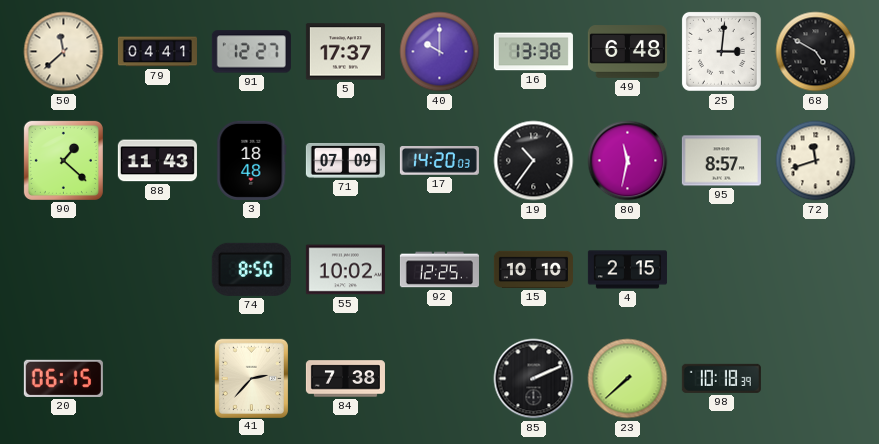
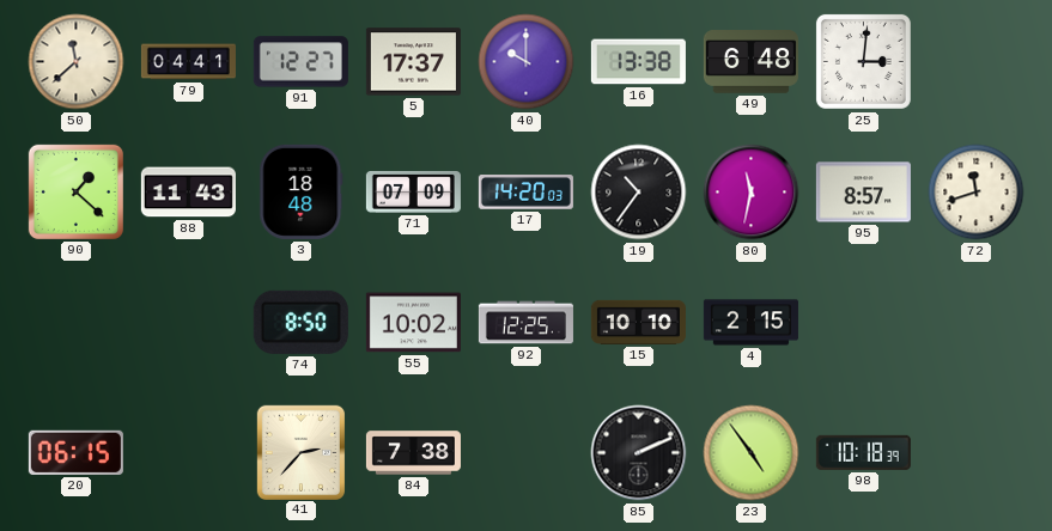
68: 4:50 -> none (816, 52)
23: 7:38 -> 4:54 (752, 453)
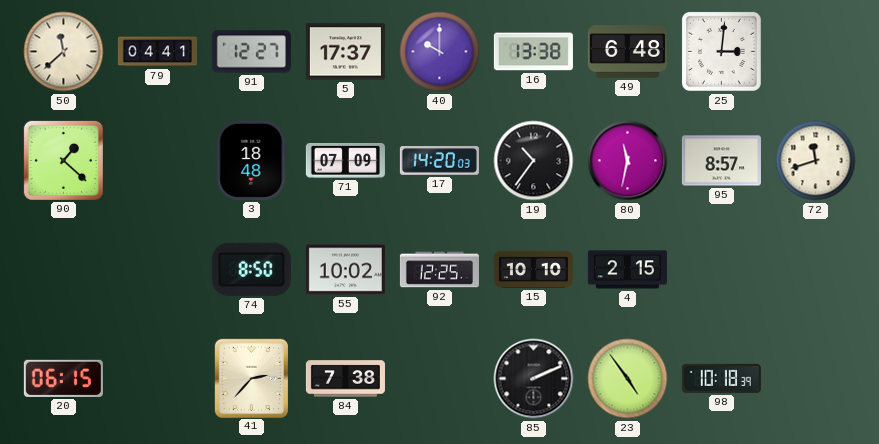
88: 11:43 -> none (188, 193)
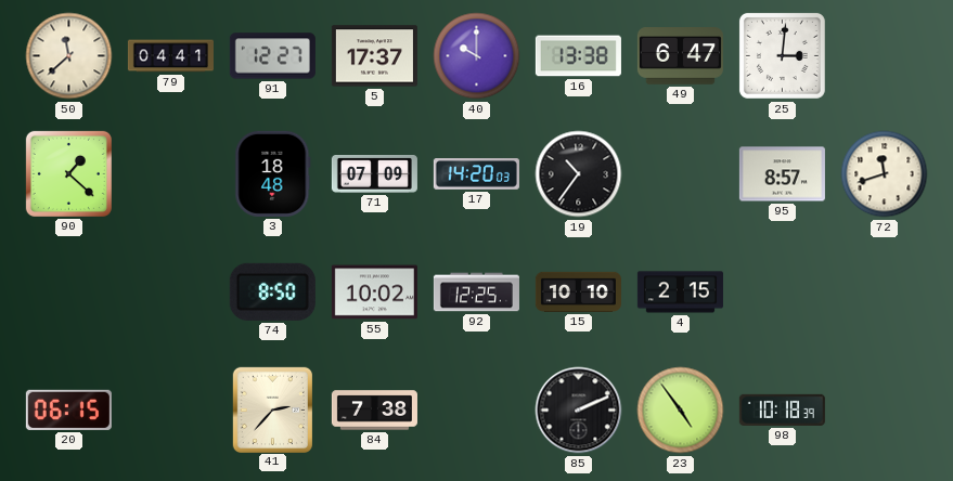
49: 6:48 -> 6:47 (680, 56)
80: 11:32 -> none (628, 161)
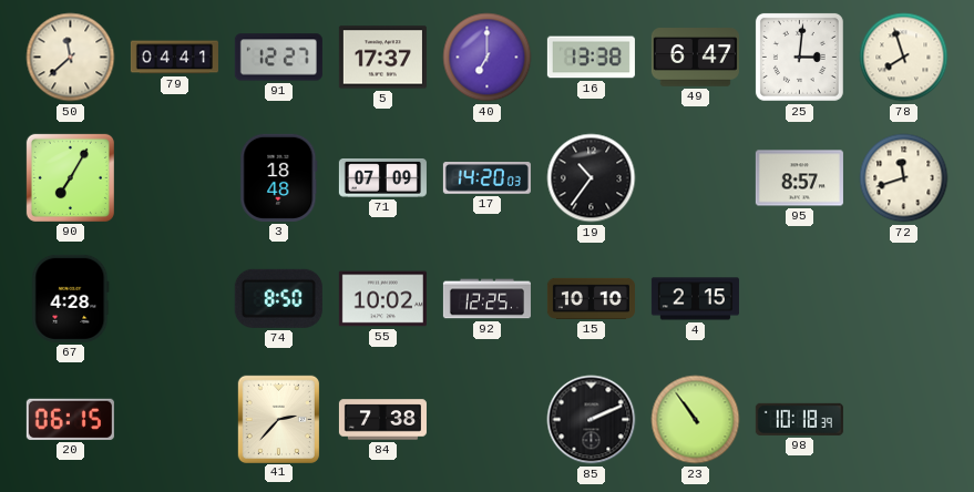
40: 10:00 -> 7:00 (488, 58)
78: none -> 7:57 (904, 58)
90: 1:22 -> 7:05 (70, 177)
67: none -> 4:28 (71, 298)
23: 4:54 -> 10:54 (696, 420)
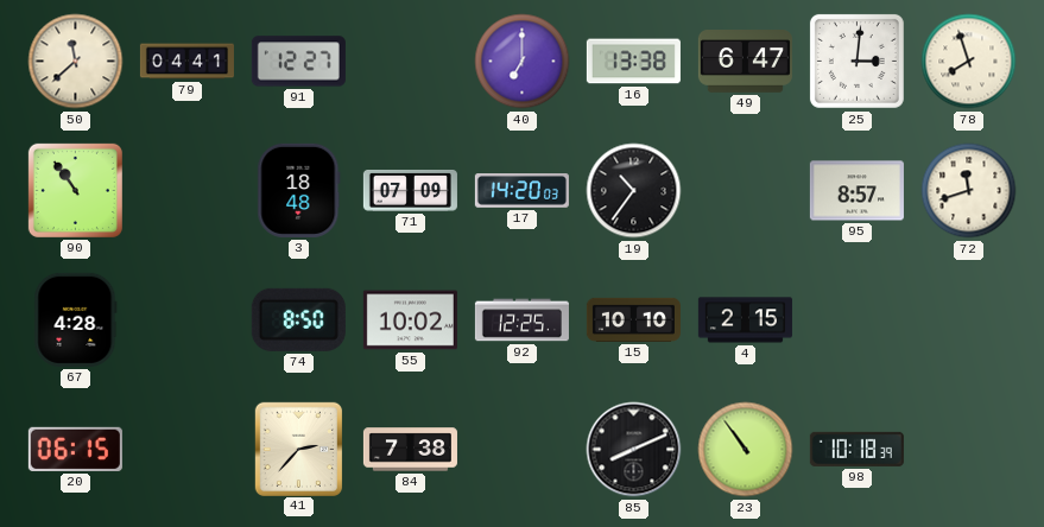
5: 17:37 -> none (382, 58)
90: 7:05 -> 10:54 (75, 190)
85: 2:11 -> 8:11 (634, 450)
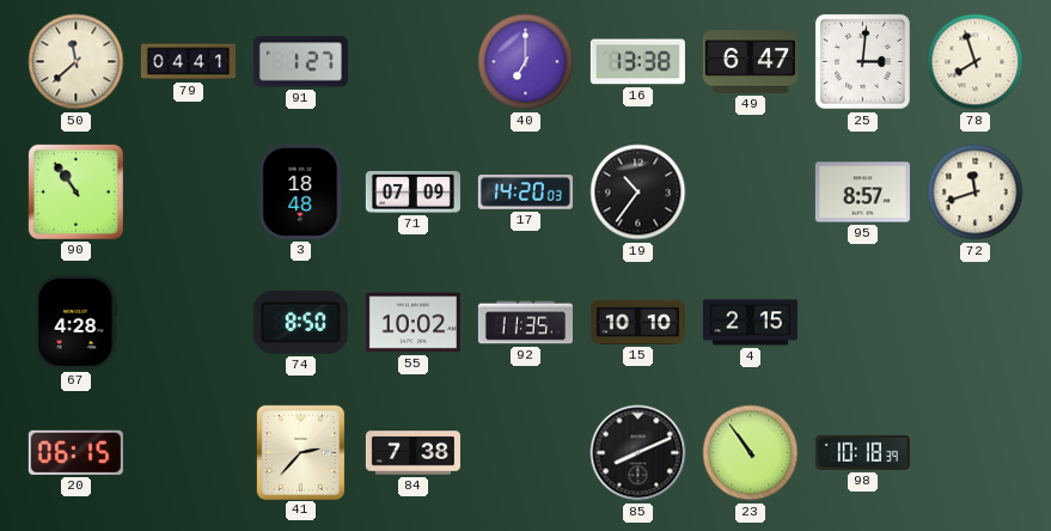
91: 12:27 -> 1:27 (300, 62)
92: 12:25 -> 11:35 (525, 323)
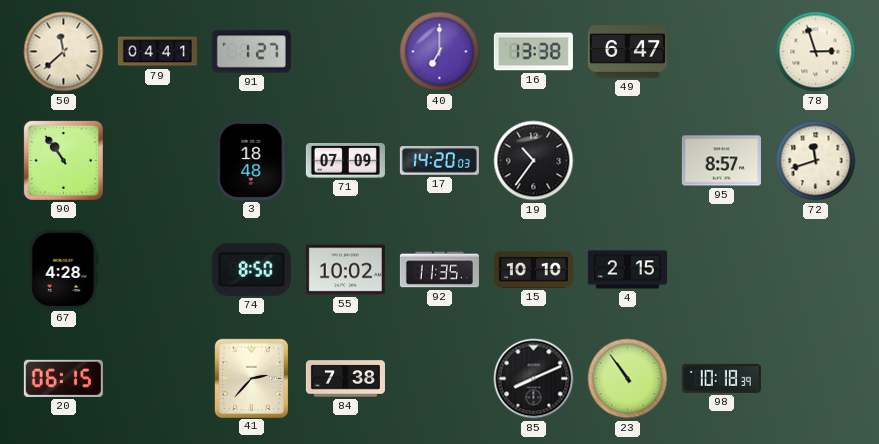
25: 3:01 -> none (862, 61)
78: 7:57 -> 2:57 (816, 52)
